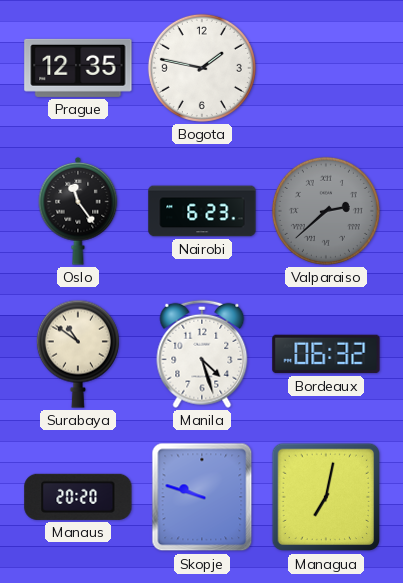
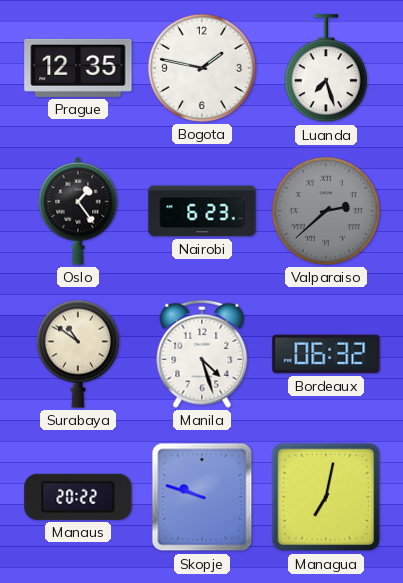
Luanda: none -> 7:27 (326, 69)
Oslo: 11:24 -> 1:24 (78, 211)
Manaus: 20:20 -> 20:22 (78, 497)
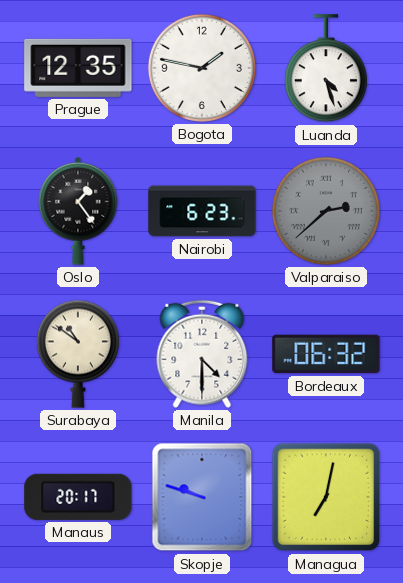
Luanda: 7:27 -> 4:27 (326, 69)
Manila: 4:27 -> 4:30 (202, 354)
Manaus: 20:22 -> 20:17 (78, 497)
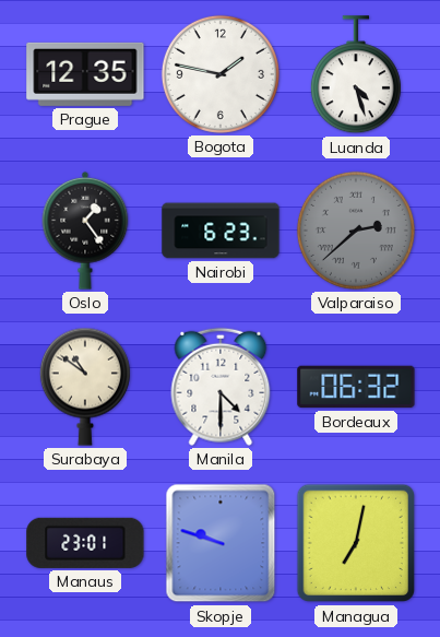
Manaus: 20:17 -> 23:01 (85, 543)
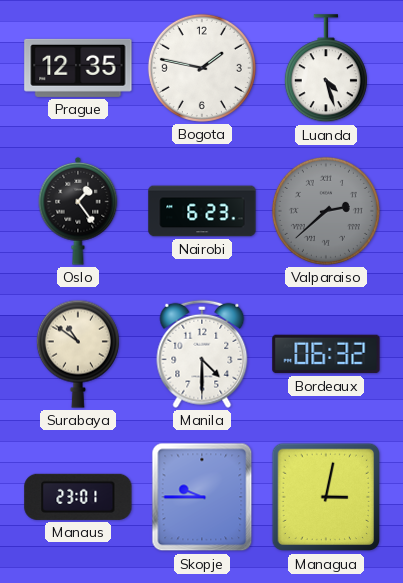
Skopje: 9:48 -> 9:45 (202, 497)
Managua: 7:02 -> 3:02 (326, 497)
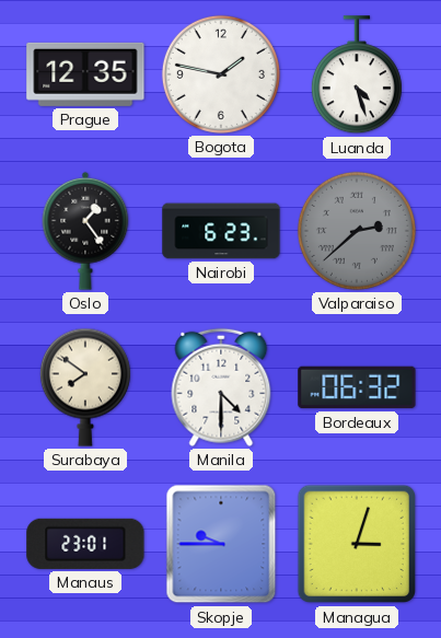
Surabaya: 10:51 -> 7:51 (85, 387)
Managua: 3:02 -> 3:03 (357, 544)
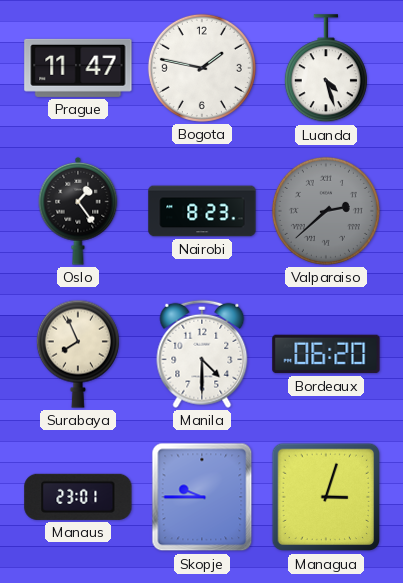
Prague: 12:35 -> 11:47 (78, 68)
Nairobi: 6:23 -> 8:23 (202, 211)
Surabaya: 7:51 -> 7:56 (78, 354)
Bordeaux: 06:32 -> 06:20 (326, 354)
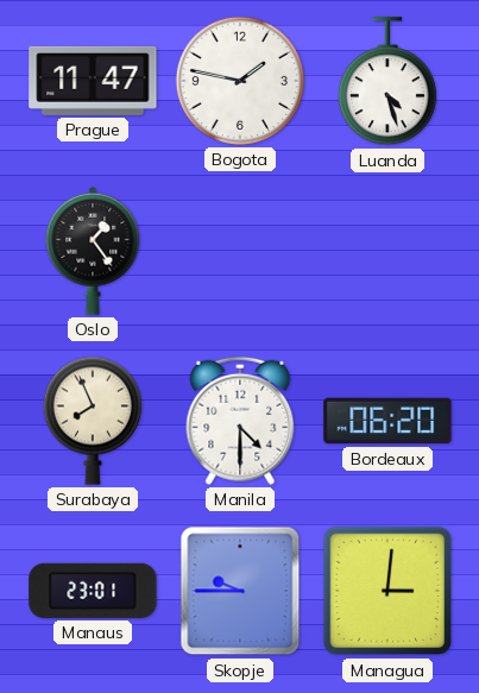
Nairobi: 8:23 -> none (202, 211)
Valparaiso: 2:38 -> none (326, 211)
Managua: 3:03 -> 3:01 (387, 591)
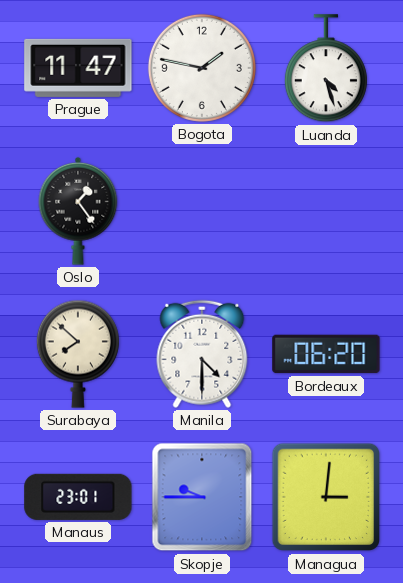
Surabaya: 7:56 -> 7:52 (78, 354)
